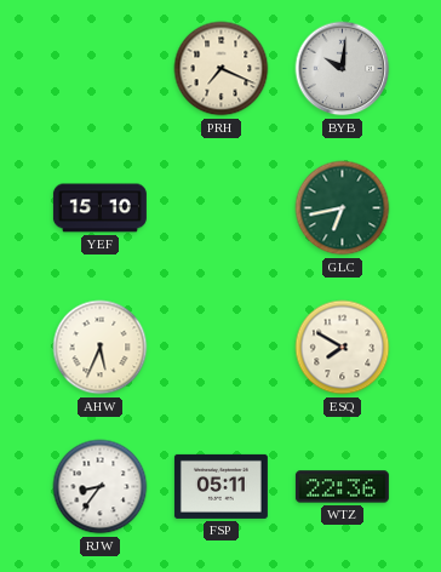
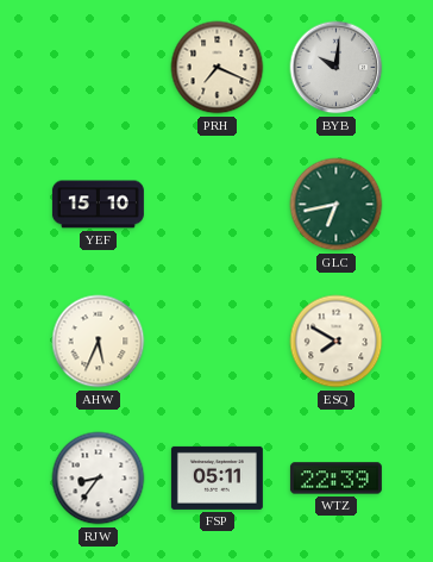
WTZ: 22:36 -> 22:39 (335, 479)
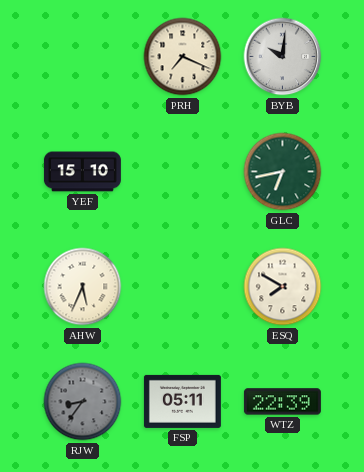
RJW dial: white -> grey (83, 402)
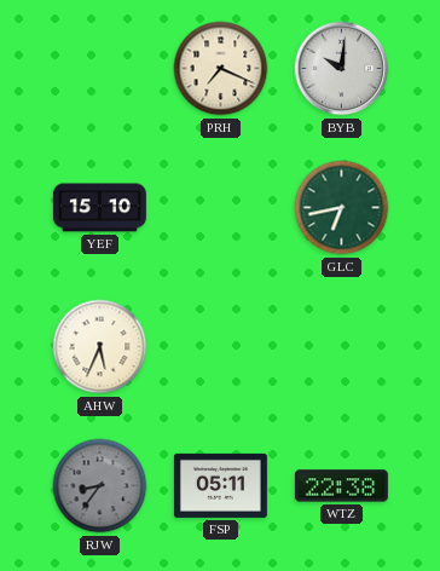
ESQ: 7:50 -> none (283, 287)
WTZ: 22:39 -> 22:38 (341, 486)
